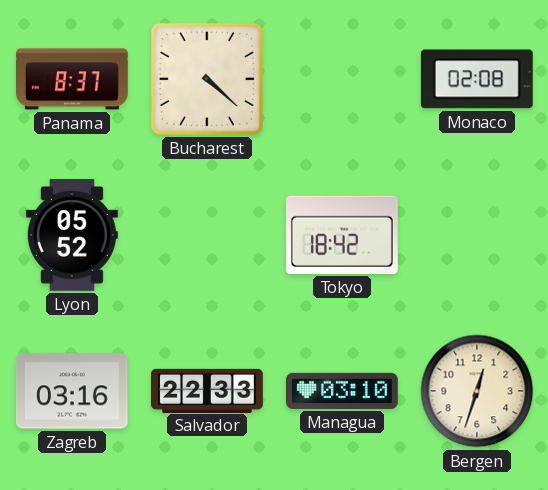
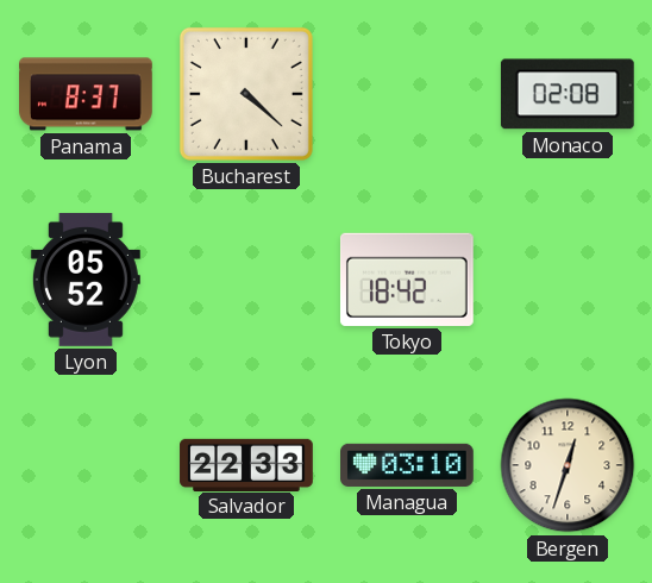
Zagreb: 03:16 -> none (72, 391)
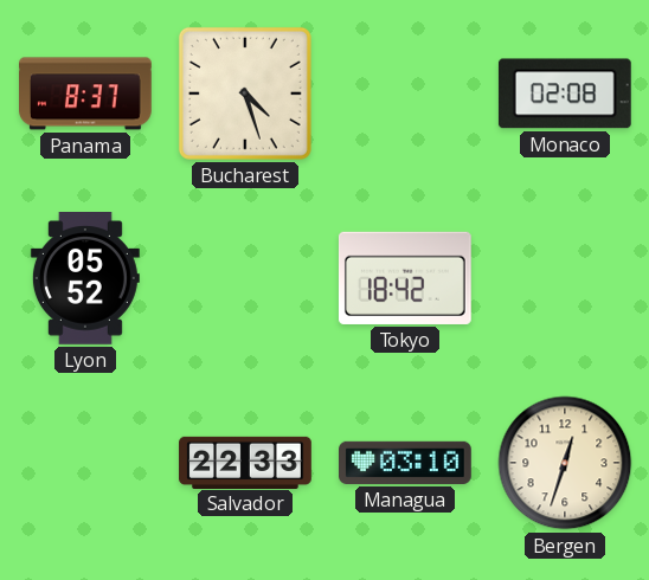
Bucharest: 4:22 -> 4:27 (245, 94)
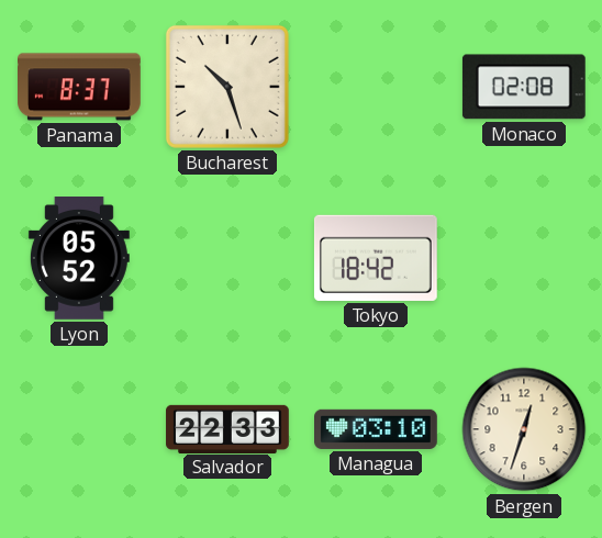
Bucharest: 4:27 -> 10:27 (227, 87)
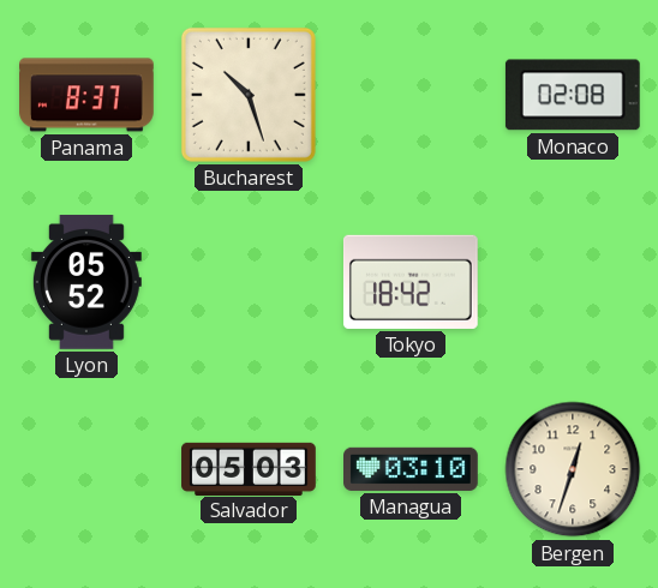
Salvador: 22:33 -> 05:03 (249, 468)
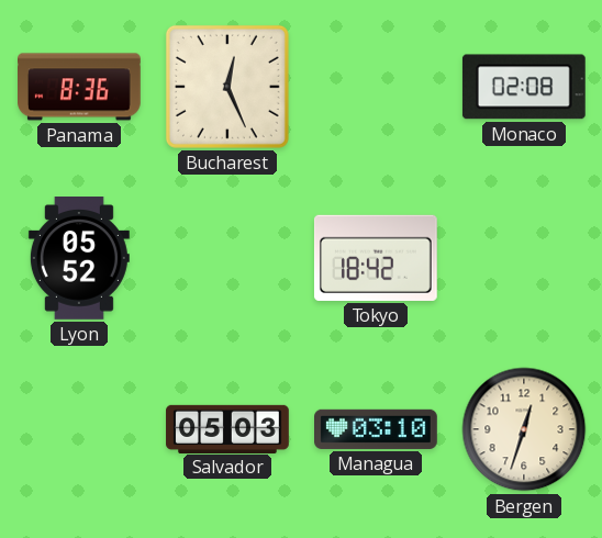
Panama: 8:37 -> 8:36 (80, 87)
Bucharest: 10:27 -> 12:26 (227, 87)
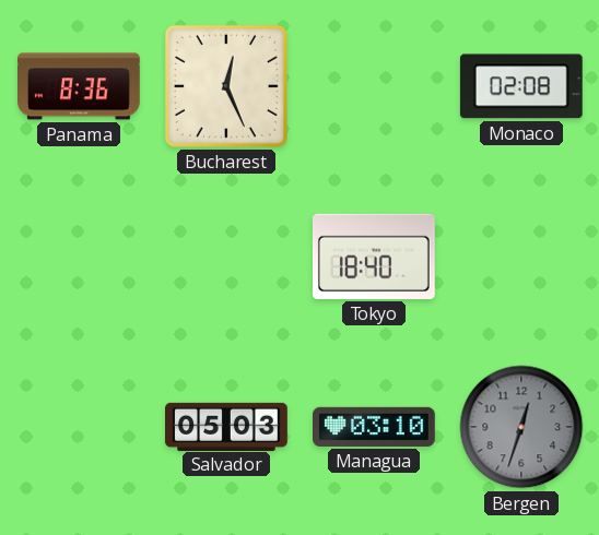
Lyon: 05:52 -> none (79, 259)
Tokyo: 18:42 -> 18:40 (374, 257)
Bergen dial: cream -> grey (521, 427)
